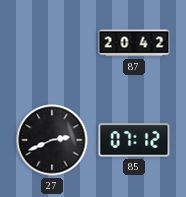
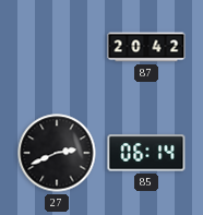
85: 07:12 -> 06:14 (146, 153)
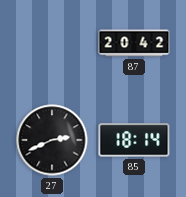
85: 06:14 -> 18:14 (134, 140)
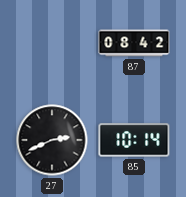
87: 20:42 -> 08:42 (134, 43)
85: 18:14 -> 10:14 (134, 140)
